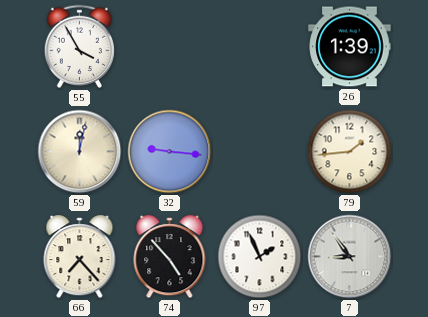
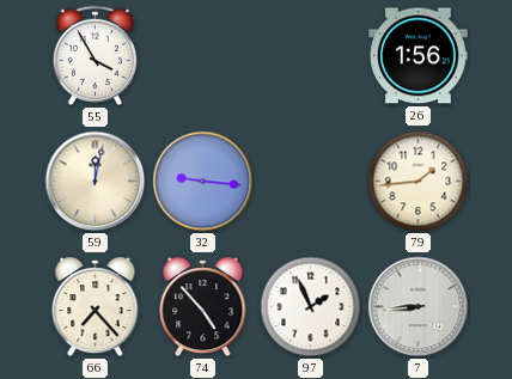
26: 1:39 -> 1:56 (419, 56)
7: 8:54 -> 8:44 (419, 307)
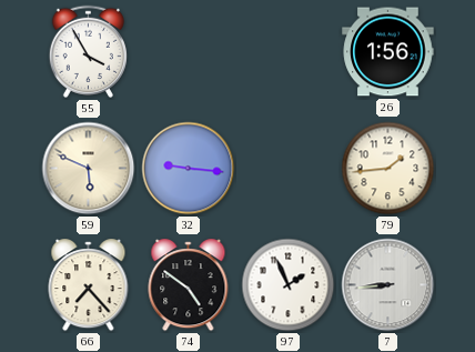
59: 12:02 -> 5:49 (89, 169)
74: 4:53 -> 4:51 (189, 285)
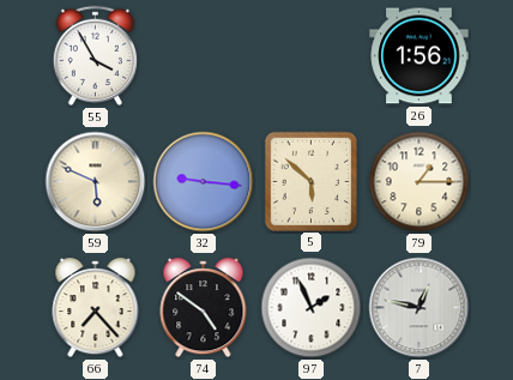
5: none -> 5:52 (310, 181)
79: 1:44 -> 1:15 (420, 182)
7: 8:44 -> 12:47 (420, 308)
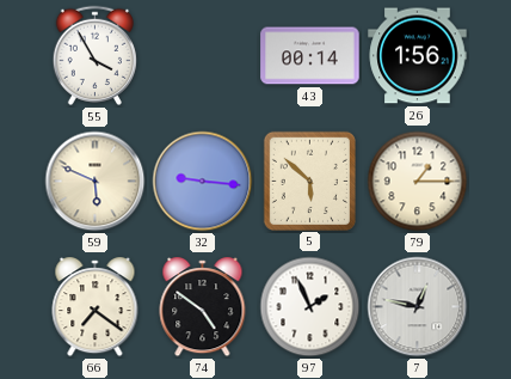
43: none -> 00:14 (310, 56)
66: 7:23 -> 7:21 (96, 307)
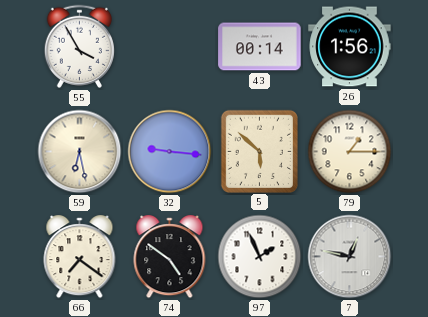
59: 5:49 -> 6:28 (80, 152)
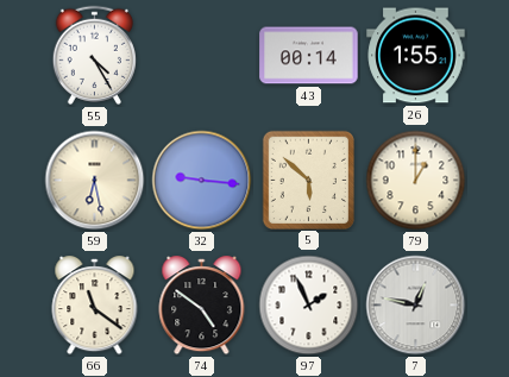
55: 3:55 -> 4:25 (94, 55)
26: 1:56 -> 1:55 (416, 56)
79: 1:15 -> 1:00 (416, 181)
66: 7:21 -> 11:21 (95, 306)
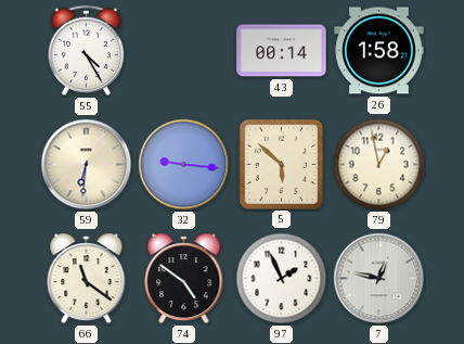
26: 1:55 -> 1:58 (379, 51)
59: 6:28 -> 6:31 (87, 165)
79: 1:00 -> 12:58 (379, 165)
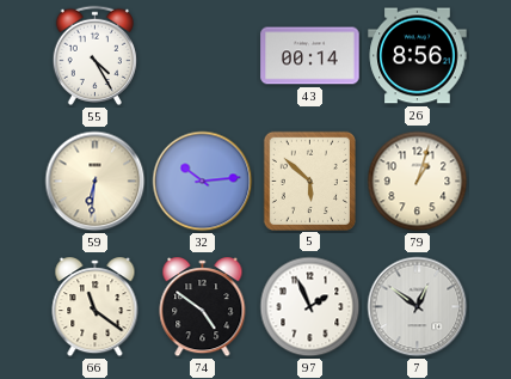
26: 1:58 -> 8:56 (418, 56)
32: 9:16 -> 10:14 (203, 182)
79: 12:58 -> 1:03 (418, 182)
7: 12:47 -> 12:51 (418, 307)
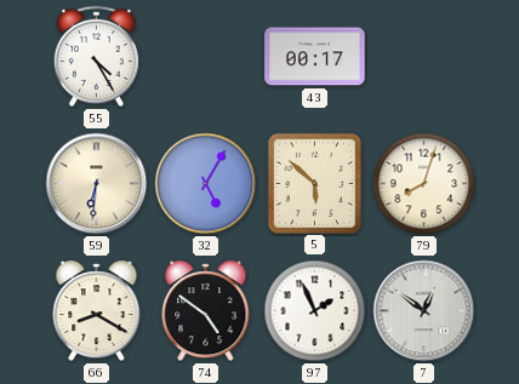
43: 00:14 -> 00:17 (315, 57)
26: 8:56 -> none (418, 56)
32: 10:14 -> 5:05 (206, 184)
79: 1:03 -> 8:03 (424, 184)
66: 11:21 -> 8:20 (97, 311)
